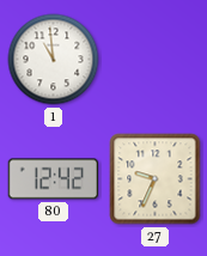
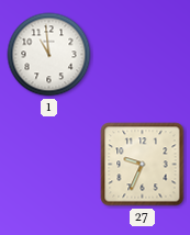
80: 12:42 -> none (53, 179)
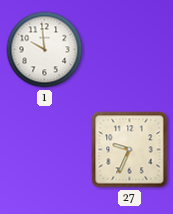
1: 10:59 -> 9:59 (45, 50)
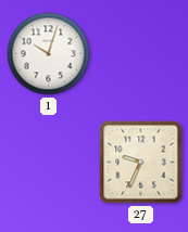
1: 9:59 -> 10:03 (49, 54)
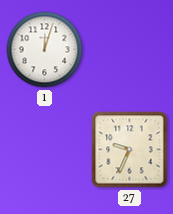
1: 10:03 -> 12:03 (45, 50)
